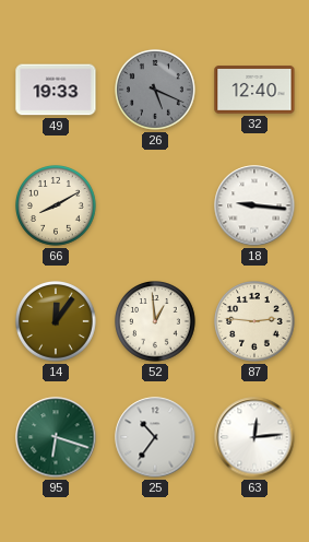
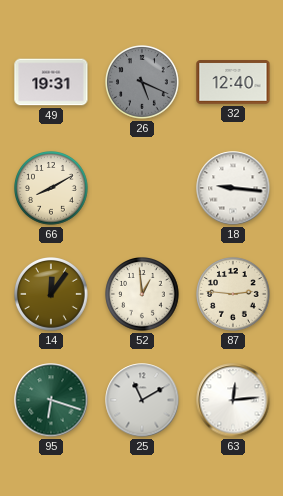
49: 19:33 -> 19:31 (51, 82)
25: 10:36 -> 11:10 (142, 400)
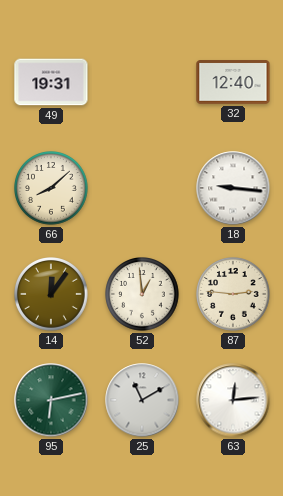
26: 5:19 -> none (143, 83)
66: 8:10 -> 8:08 (52, 189)
95: 6:18 -> 6:13 (51, 400)
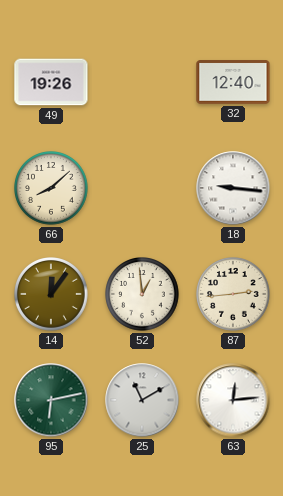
49: 19:31 -> 19:26 (51, 82)
87: 2:46 -> 2:44 (234, 295)
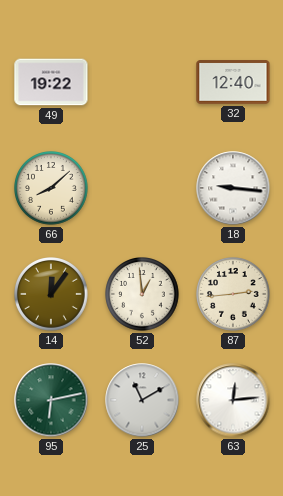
49: 19:26 -> 19:22 (51, 82)
